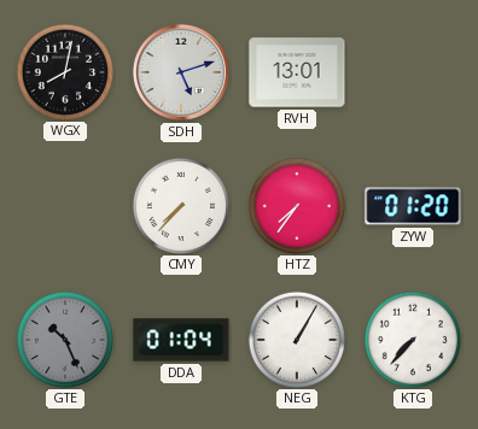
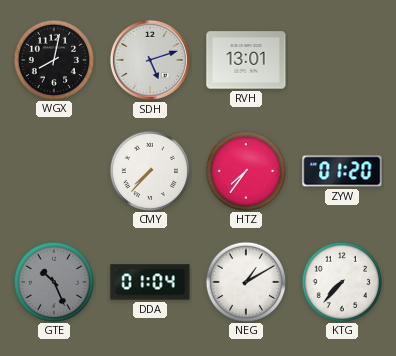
NEG: 1:05 -> 1:10 (245, 281)
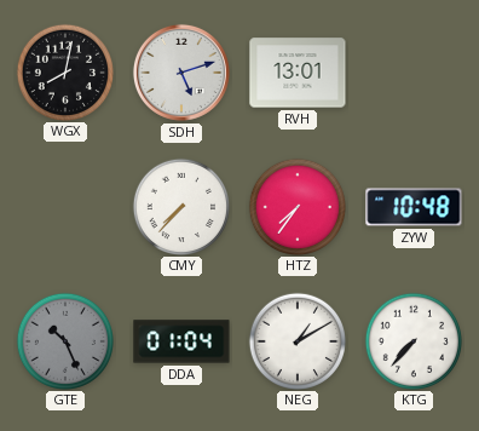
ZYW: 01:20 -> 10:48 (414, 207)
